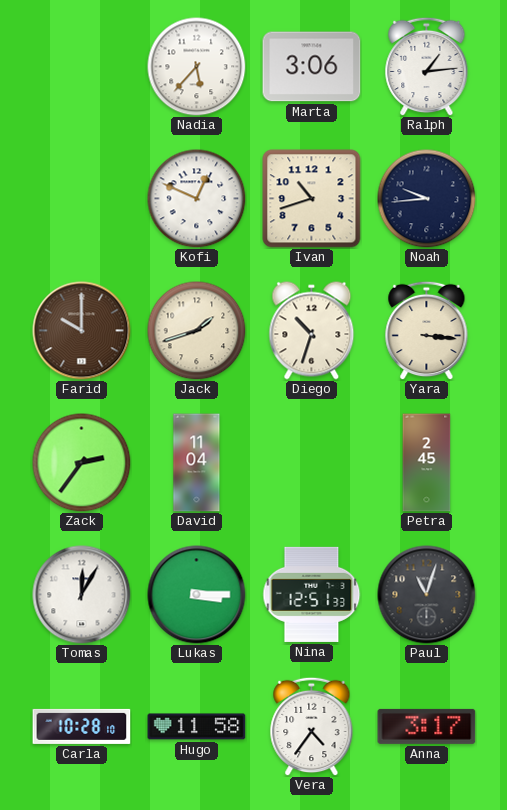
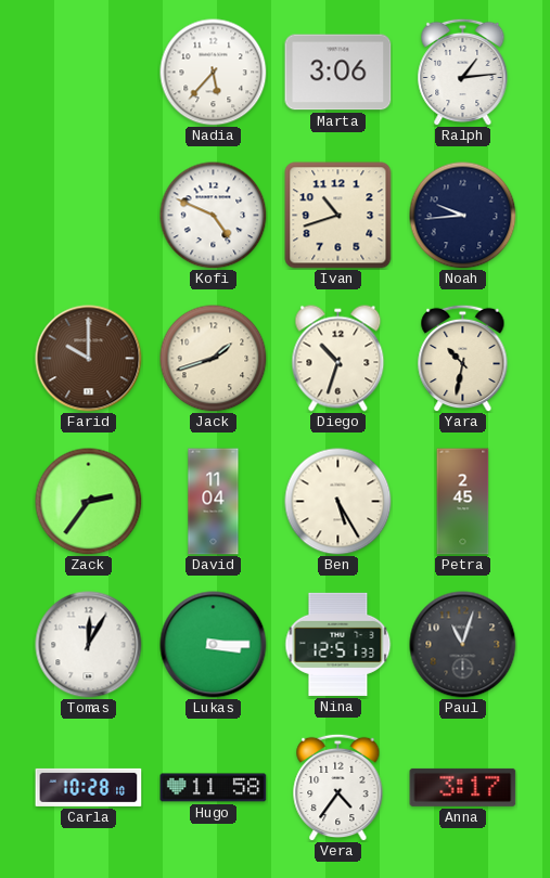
Kofi: 12:49 -> 4:49 (214, 216)
Yara: 3:16 -> 10:32 (463, 358)
Ben: none -> 5:25 (338, 502)
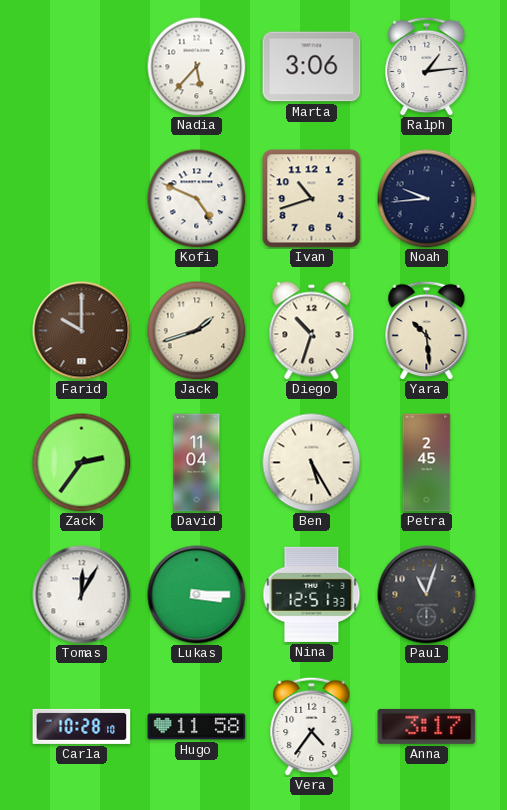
Yara: 10:32 -> 10:29 (427, 330)
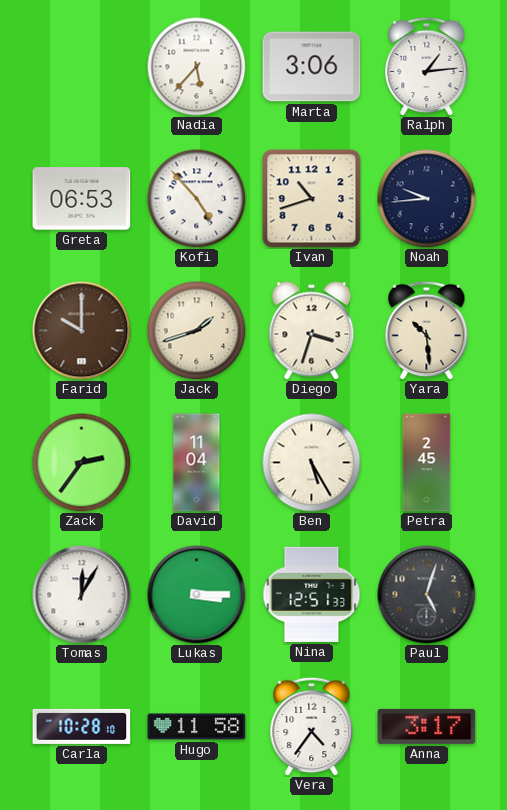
Greta: none -> 06:53 (82, 199)
Kofi: 4:49 -> 4:53 (197, 199)
Diego: 10:33 -> 3:33 (312, 331)
Paul: 11:03 -> 5:03 (427, 595)
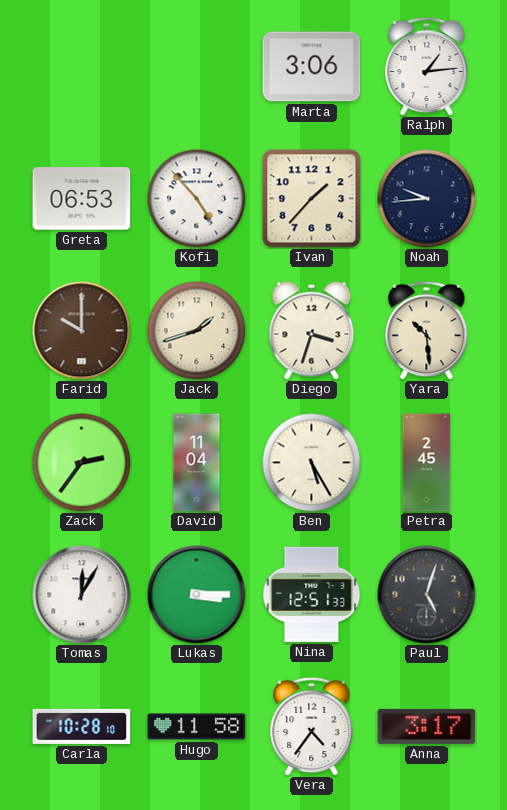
Nadia: 5:37 -> none (197, 67)
Ivan: 10:42 -> 1:37 (312, 199)
